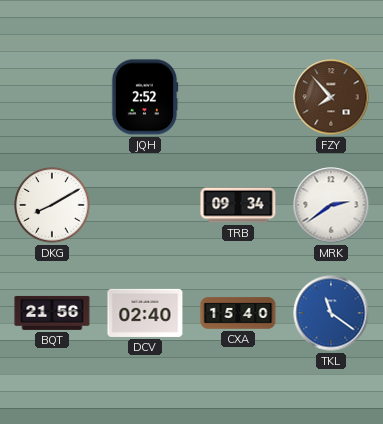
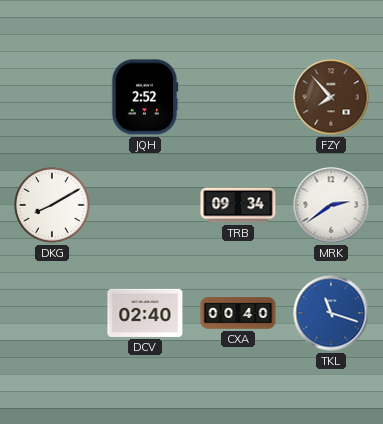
BQT: 21:56 -> none (52, 313)
CXA: 15:40 -> 00:40 (238, 313)
TKL: 11:21 -> 11:18 (331, 313)
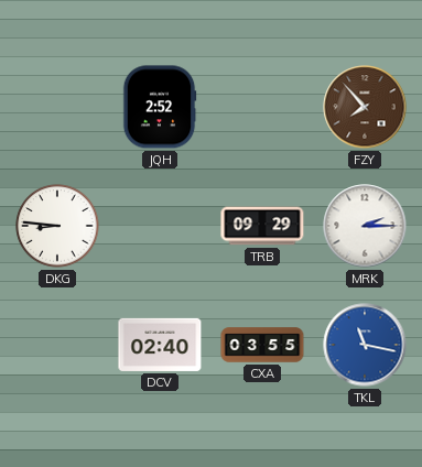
DKG: 8:10 -> 8:46 (57, 226)
TRB: 09:34 -> 09:29 (262, 226)
MRK: 2:39 -> 2:15 (365, 226)
CXA: 00:40 -> 03:55 (262, 345)
TKL: 11:18 -> 11:17 (365, 345)
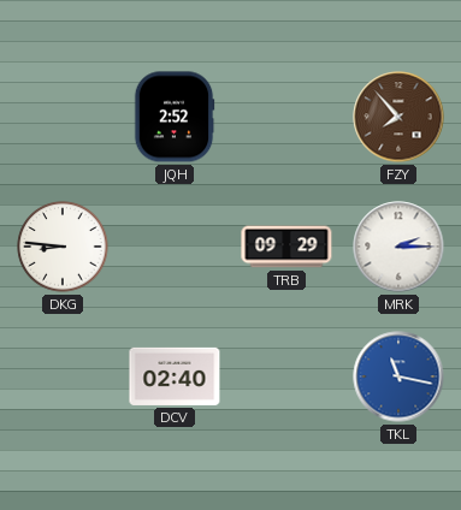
CXA: 03:55 -> none (262, 345)
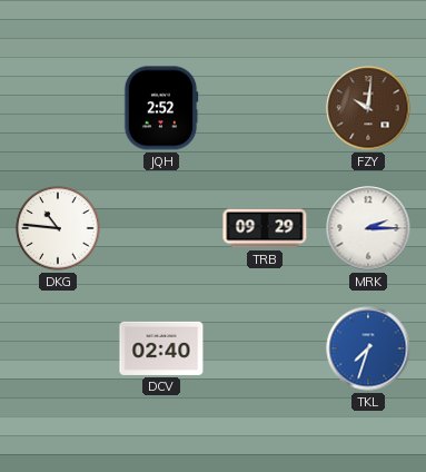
FZY: 7:53 -> 10:01 (368, 108)
DKG: 8:46 -> 10:46 (58, 228)
TKL: 11:17 -> 7:33 (368, 348)
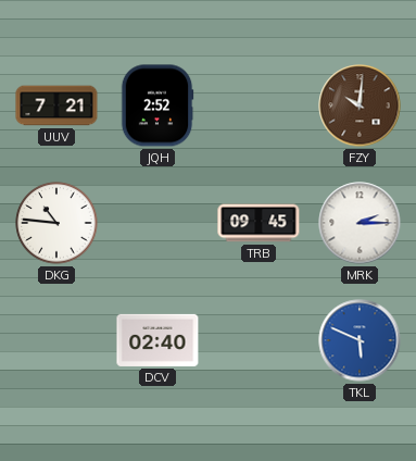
UUV: none -> 7:21 (56, 105)
TRB: 09:29 -> 09:45 (259, 223)
TKL: 7:33 -> 5:49 (360, 340)
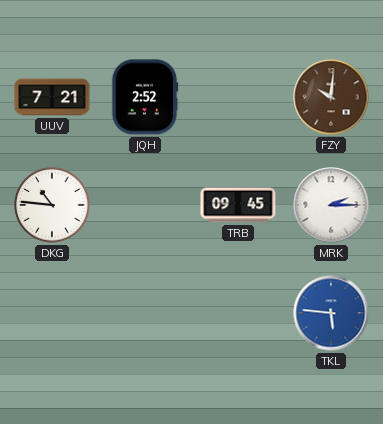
DCV: 02:40 -> none (157, 340)
TKL: 5:49 -> 5:46 (331, 313)
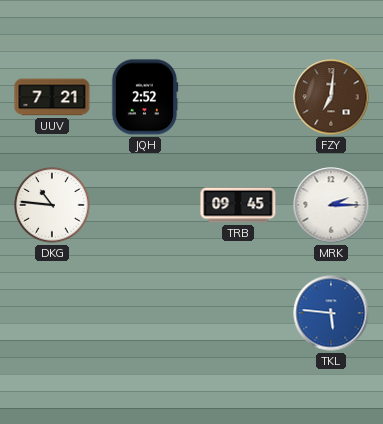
FZY: 10:01 -> 7:01 (331, 97)
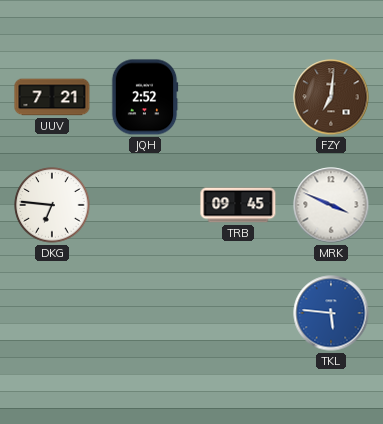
DKG: 10:46 -> 6:46 (52, 205)
MRK: 2:15 -> 3:49 (331, 205)
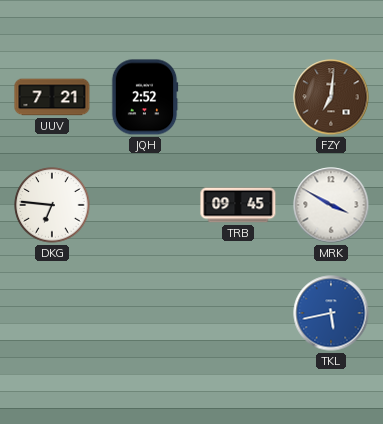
MRK: 3:49 -> 3:50 (331, 205)
TKL: 5:46 -> 5:43 (331, 313)
